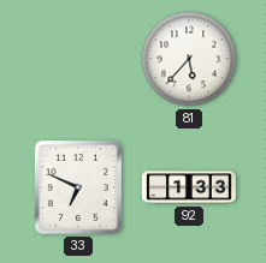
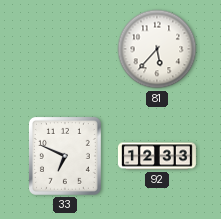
92: 1:33 -> 12:33 (157, 156)
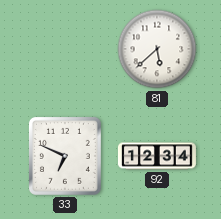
81: 5:37 -> 5:38 (157, 49)
92: 12:33 -> 12:34 (157, 156)
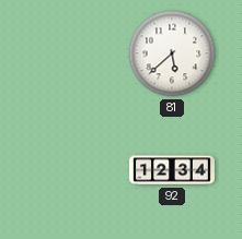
33: 6:49 -> none (65, 156)
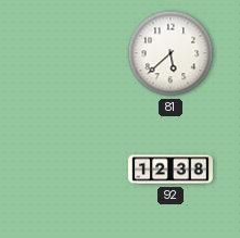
92: 12:34 -> 12:38 (170, 170)
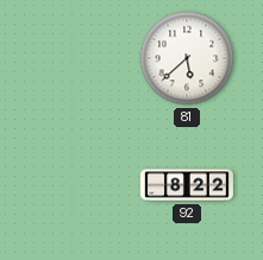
92: 12:38 -> 8:22 (187, 185)
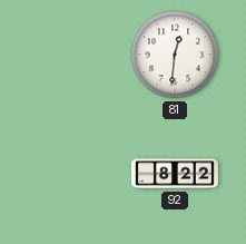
81: 5:38 -> 12:31 (175, 55)
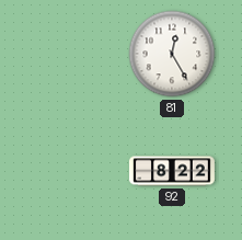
81: 12:31 -> 12:25 (172, 54)
